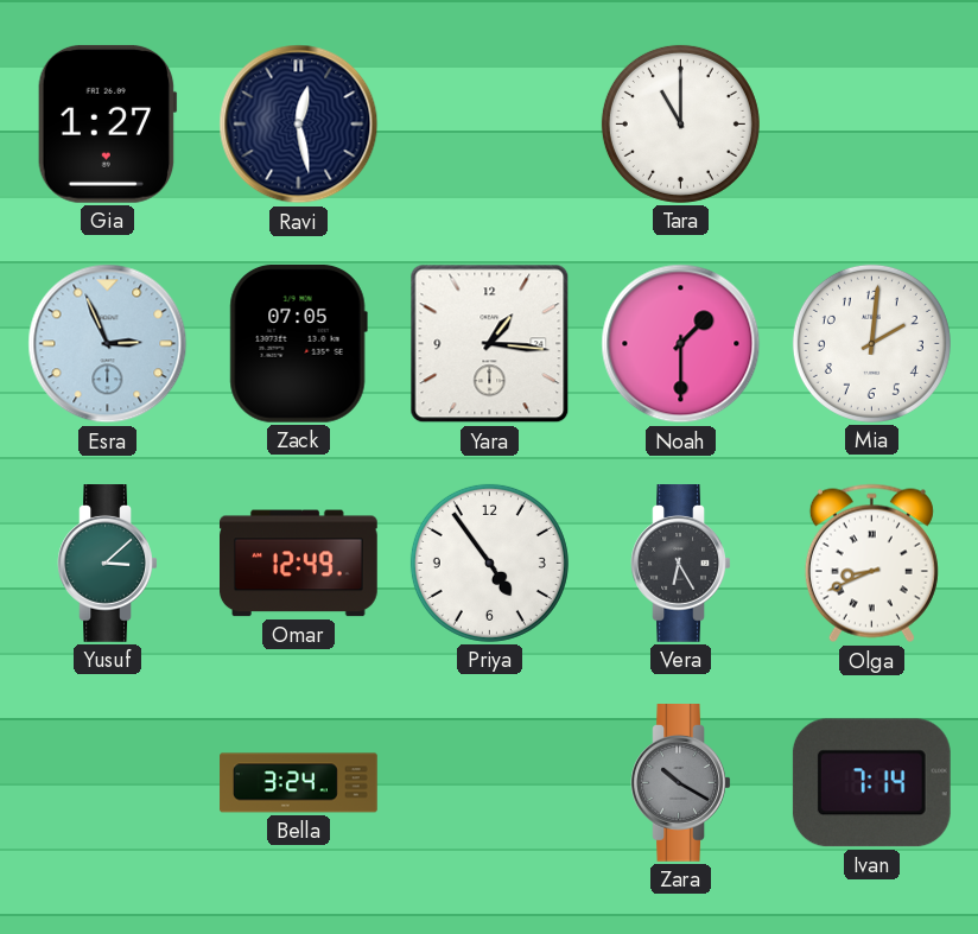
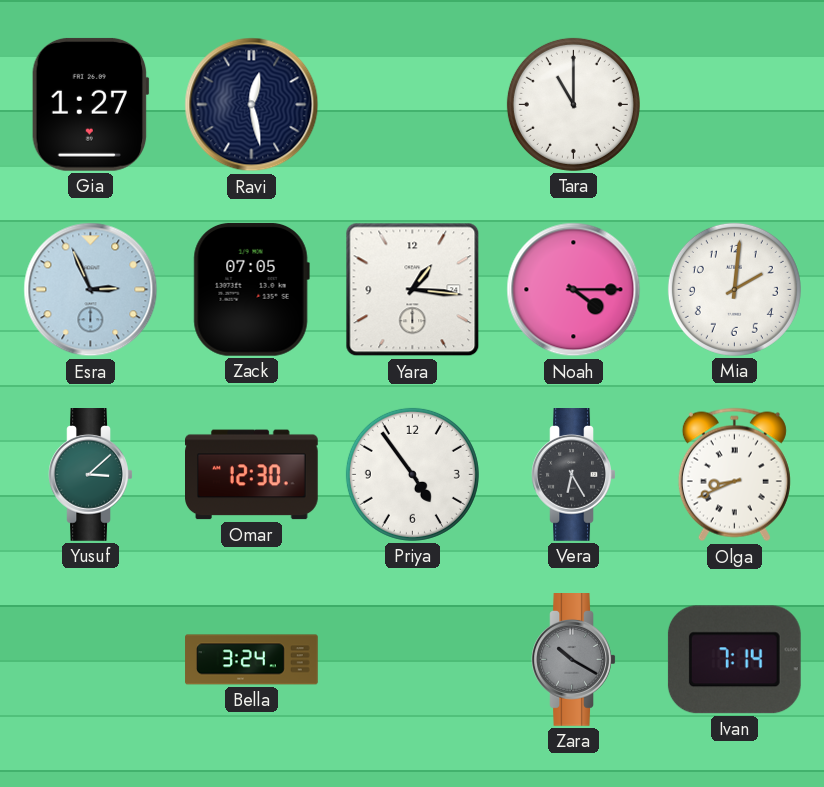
Noah: 1:30 -> 4:15 (574, 290)
Omar: 12:49 -> 12:30 (252, 475)
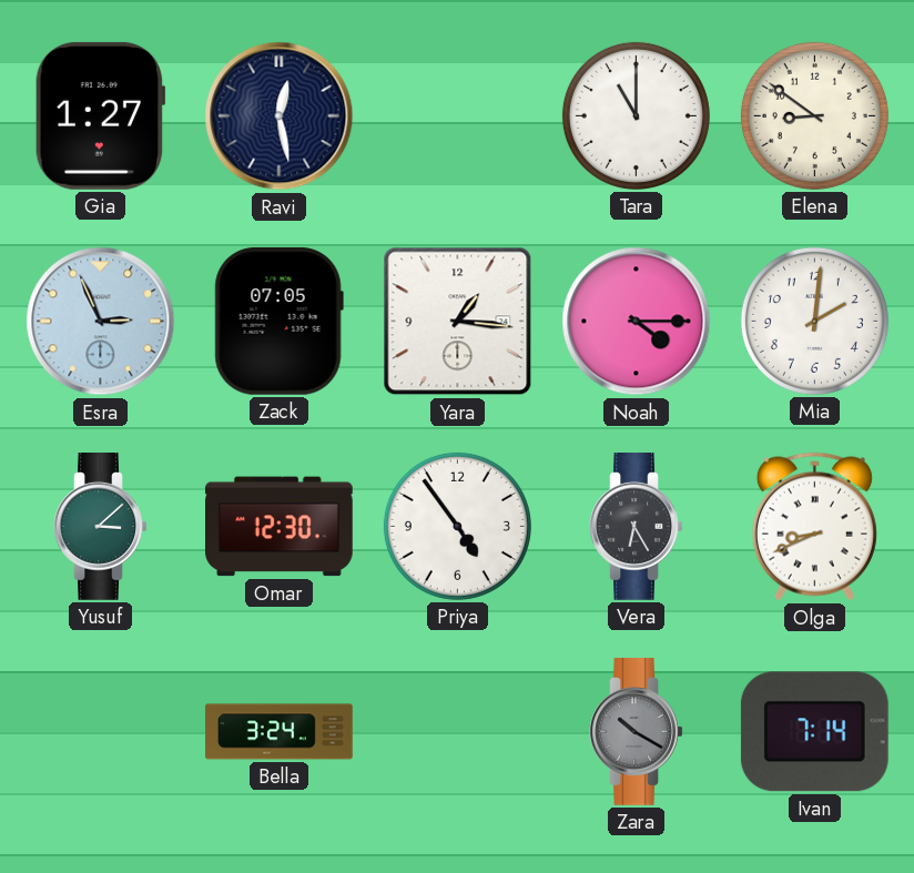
Elena: none -> 8:51 (814, 115)
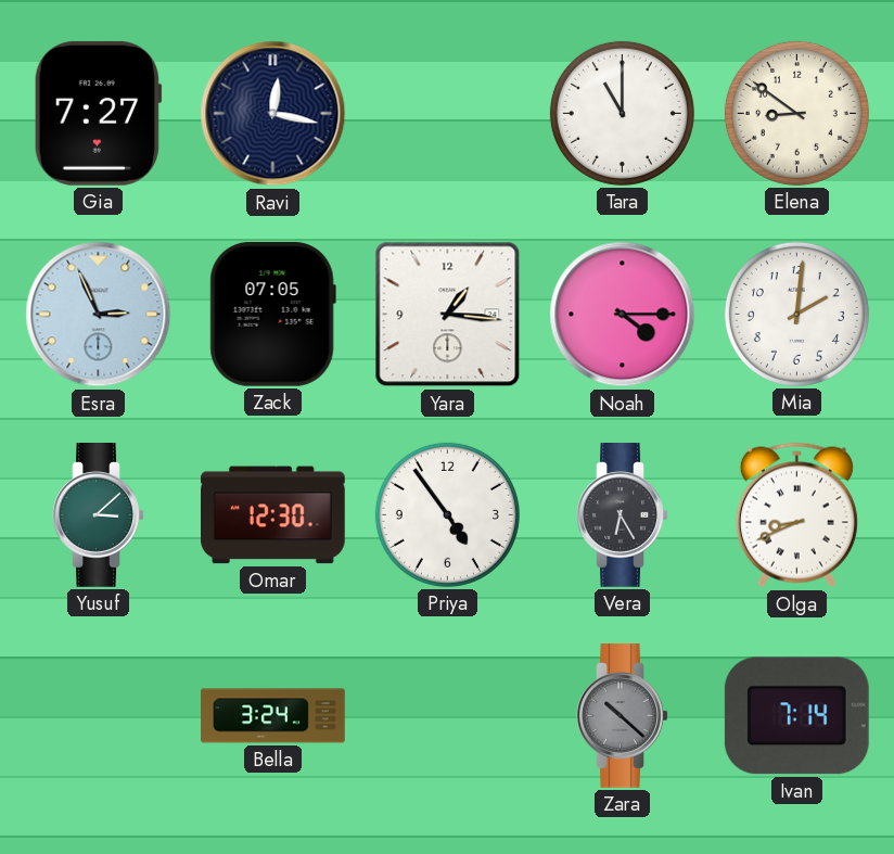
Gia: 1:27 -> 7:27 (98, 113)
Ravi: 12:28 -> 12:17 (273, 114)
Zara: 10:20 -> 10:22 (623, 716)
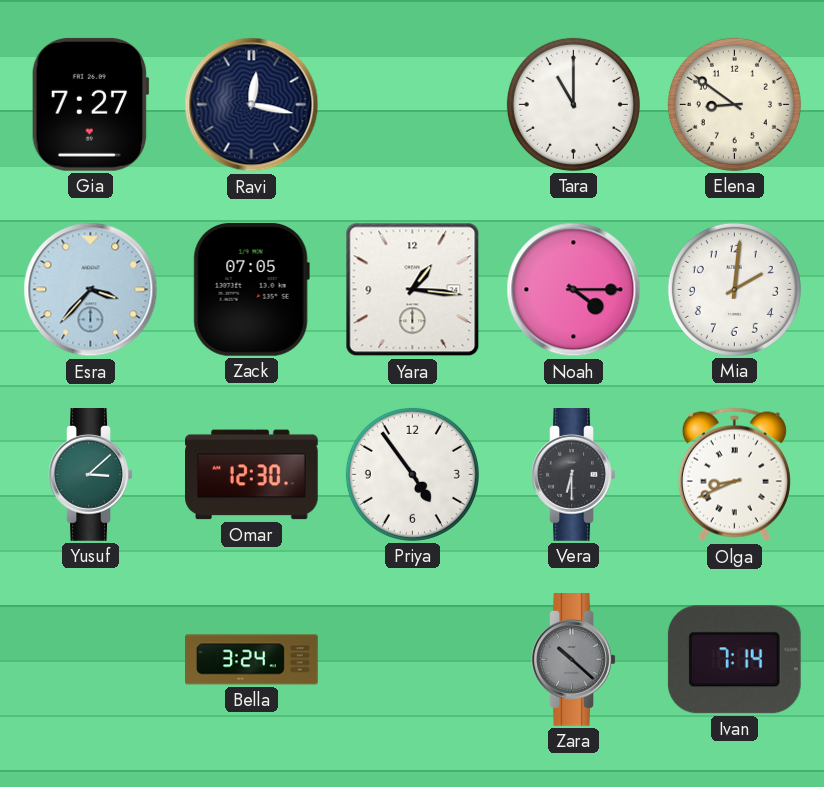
Esra: 2:56 -> 3:37 (91, 290)
Vera: 6:25 -> 6:30 (574, 475)
